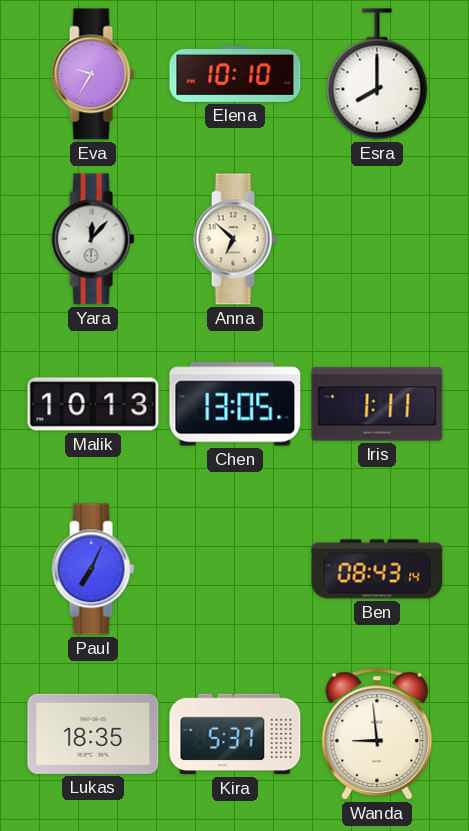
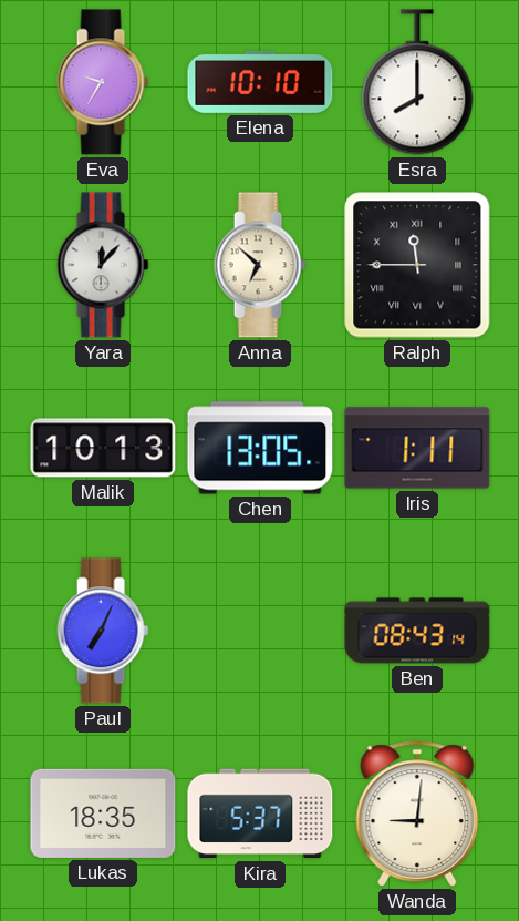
Ralph: none -> 11:45 (417, 265)
Wanda: 8:59 -> 9:01 (417, 813)
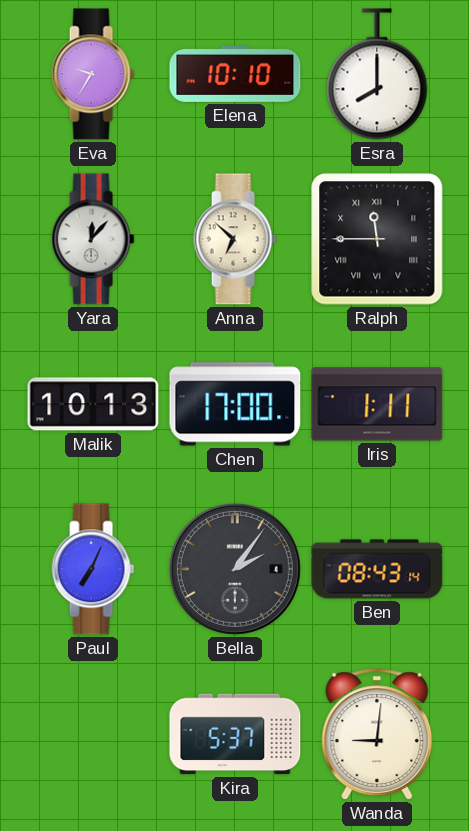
Chen: 13:05 -> 17:00 (235, 404)
Bella: none -> 2:06 (235, 569)
Lukas: 18:35 -> none (103, 813)
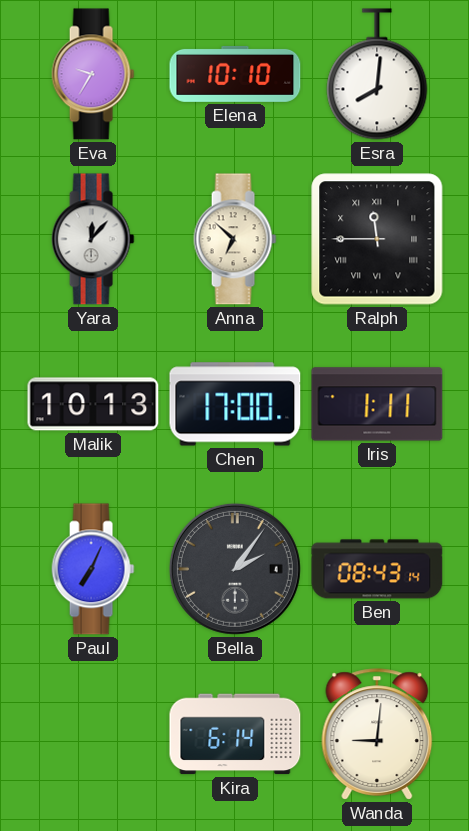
Esra: 8:00 -> 8:01 (377, 74)
Kira: 5:37 -> 6:14 (235, 734)
